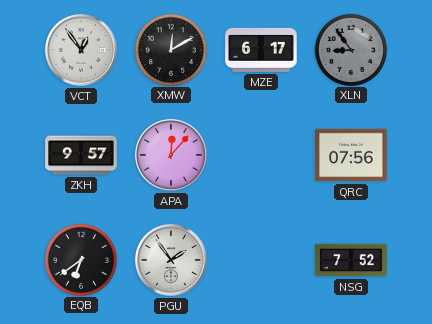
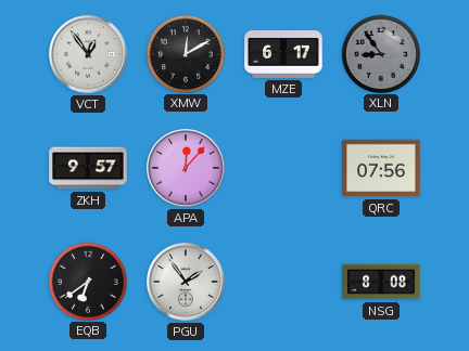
NSG: 7:52 -> 8:08 (381, 282)
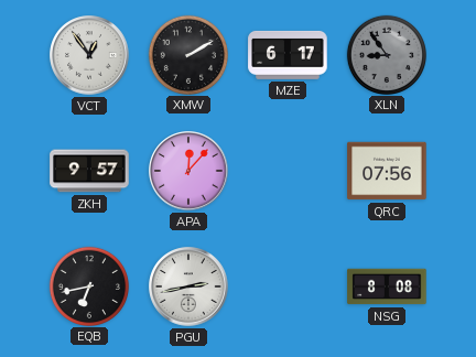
XMW: 12:10 -> 2:10 (187, 54)
EQB: 6:39 -> 6:43 (88, 285)
PGU: 1:54 -> 2:43 (188, 286)
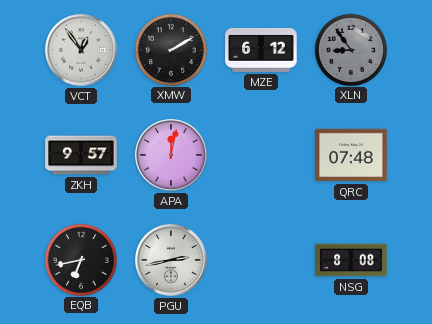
MZE: 6:17 -> 6:12 (261, 50)
APA: 12:07 -> 12:02 (171, 155)
QRC: 07:56 -> 07:48 (351, 155)
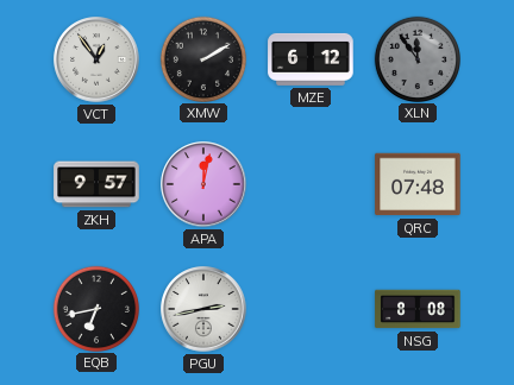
XLN: 8:54 -> 11:54 (416, 58)
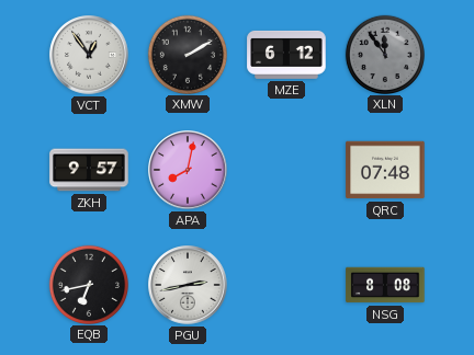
APA: 12:02 -> 8:02 (188, 170)
